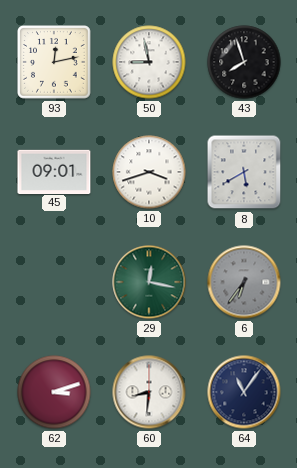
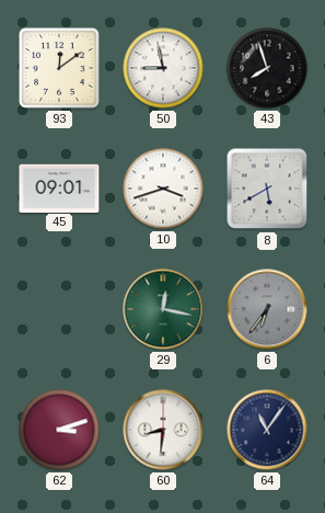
93: 12:13 -> 12:09 (60, 69)
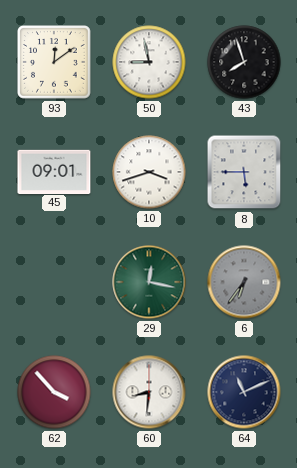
8: 5:40 -> 5:45 (244, 172)
62: 3:12 -> 3:53 (54, 392)
64: 11:06 -> 11:11 (244, 392)
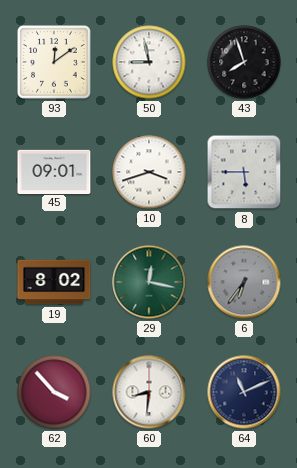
19: none -> 8:02 (54, 282)
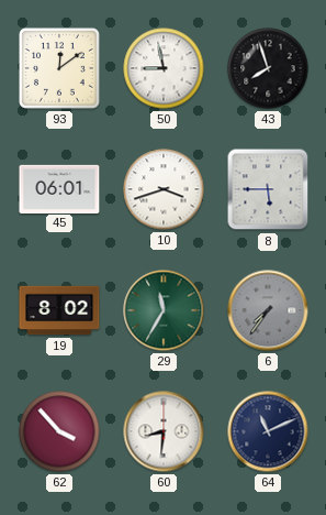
45: 09:01 -> 06:01 (59, 188)
29: 12:17 -> 11:35 (164, 310)
6: 6:36 -> 7:36 (268, 310)
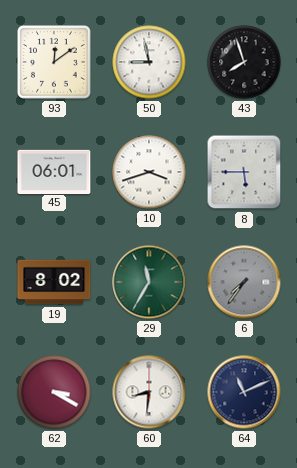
62: 3:53 -> 3:20 (54, 392)
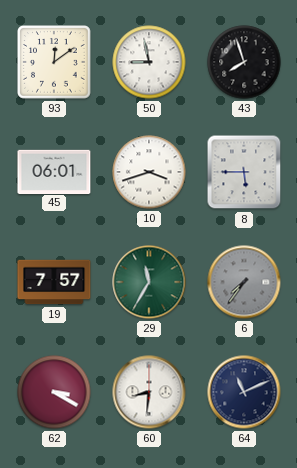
19: 8:02 -> 7:57 (54, 282)
